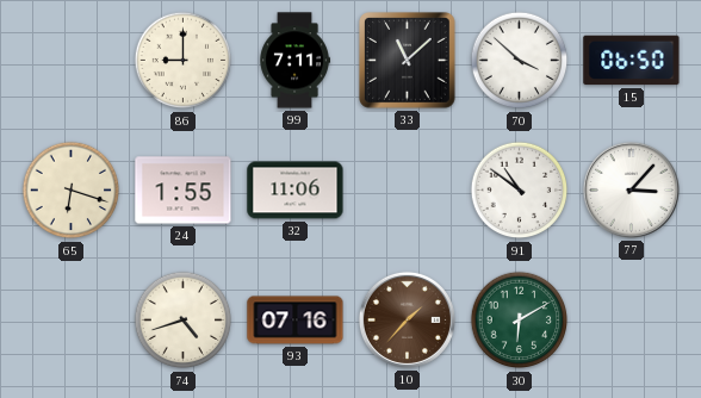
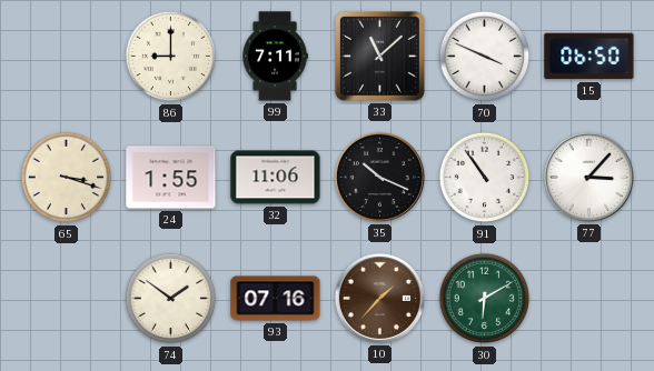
70: 3:52 -> 3:49 (485, 57)
65: 6:18 -> 3:18 (67, 178)
35: none -> 10:19 (379, 177)
91: 10:51 -> 10:54 (485, 178)
74: 4:42 -> 1:51 (171, 299)
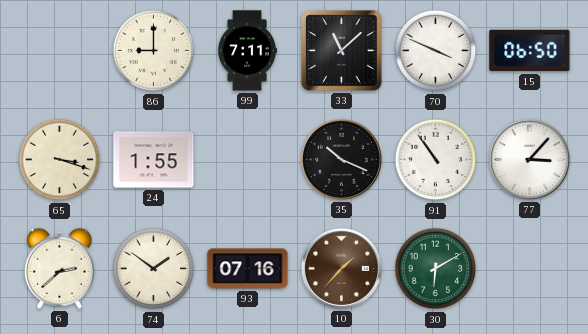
32: 11:06 -> none (276, 178)
6: none -> 2:38 (59, 268)
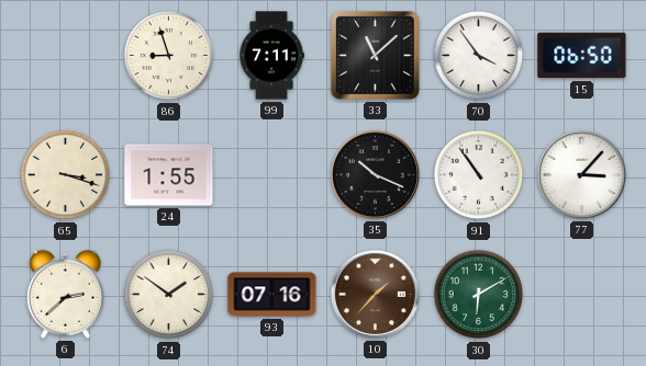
86: 9:00 -> 8:57 (169, 56)
70: 3:49 -> 3:54 (479, 56)
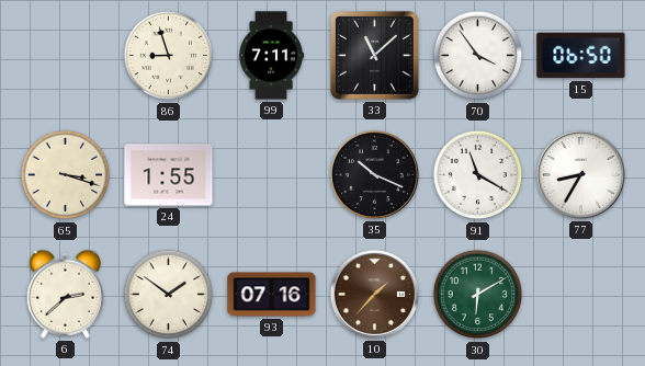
91: 10:54 -> 11:20 (478, 175)
77: 3:07 -> 8:35 (580, 174)
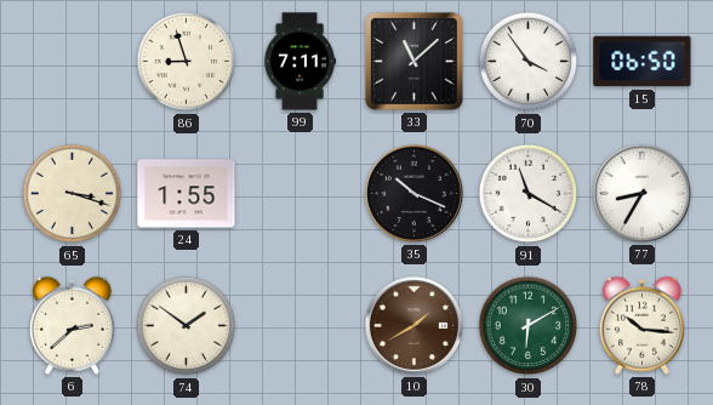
93: 07:16 -> none (272, 295)
10: 1:37 -> 1:40 (413, 325)
78: none -> 10:16 (641, 325)
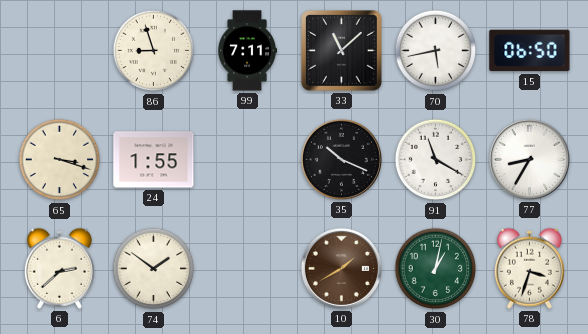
70: 3:54 -> 5:43 (436, 51)
30: 6:10 -> 1:02 (436, 269)
78: 10:16 -> 3:33 (529, 268)
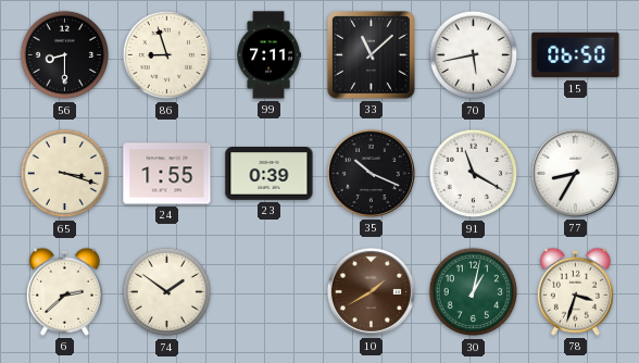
56: none -> 8:30 (65, 55)
23: none -> 0:39 (270, 174)
